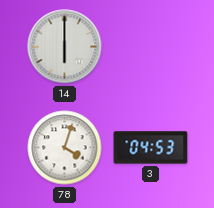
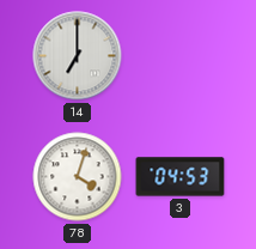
14: 6:00 -> 7:00 (78, 56)
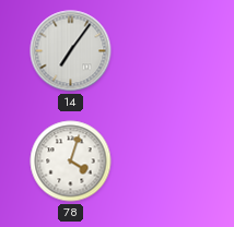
14: 7:00 -> 7:06 (71, 51)
3: 04:53 -> none (181, 177)
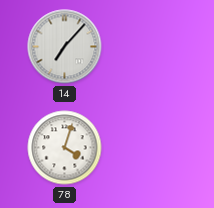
14: 7:06 -> 7:07 (65, 47)
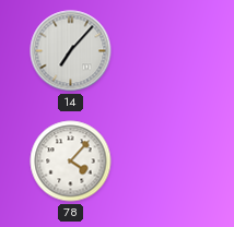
78: 4:03 -> 4:07 (71, 162)
